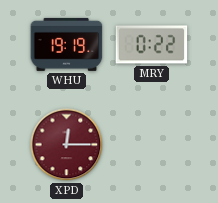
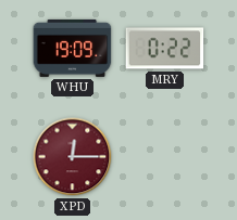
WHU: 19:19 -> 19:09 (73, 48)
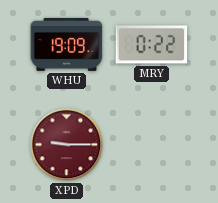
XPD: 12:15 -> 9:15 (67, 145)
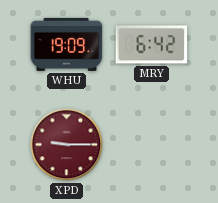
MRY: 0:22 -> 6:42 (152, 45)
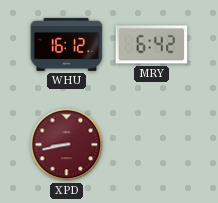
WHU: 19:09 -> 16:12 (67, 44)
XPD: 9:15 -> 8:43 (67, 145)
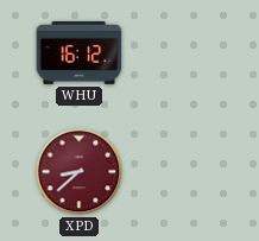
MRY: 6:42 -> none (152, 45)
XPD: 8:43 -> 8:38 (80, 172)
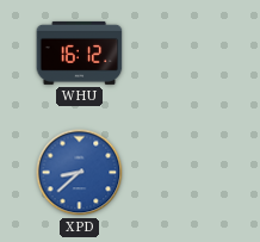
XPD dial: burgundy -> blue (80, 173)
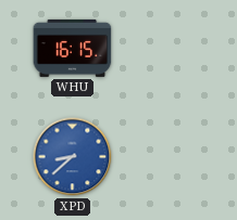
WHU: 16:12 -> 16:15 (73, 48)
